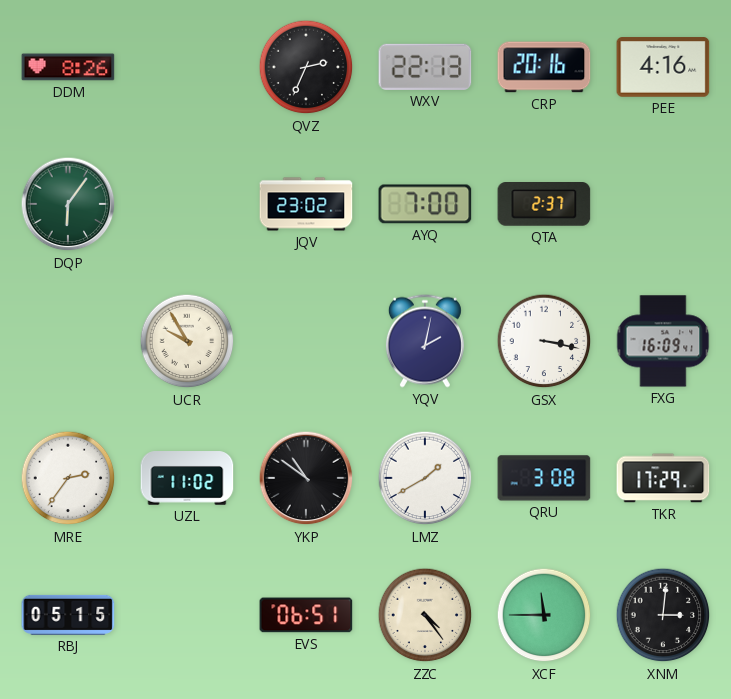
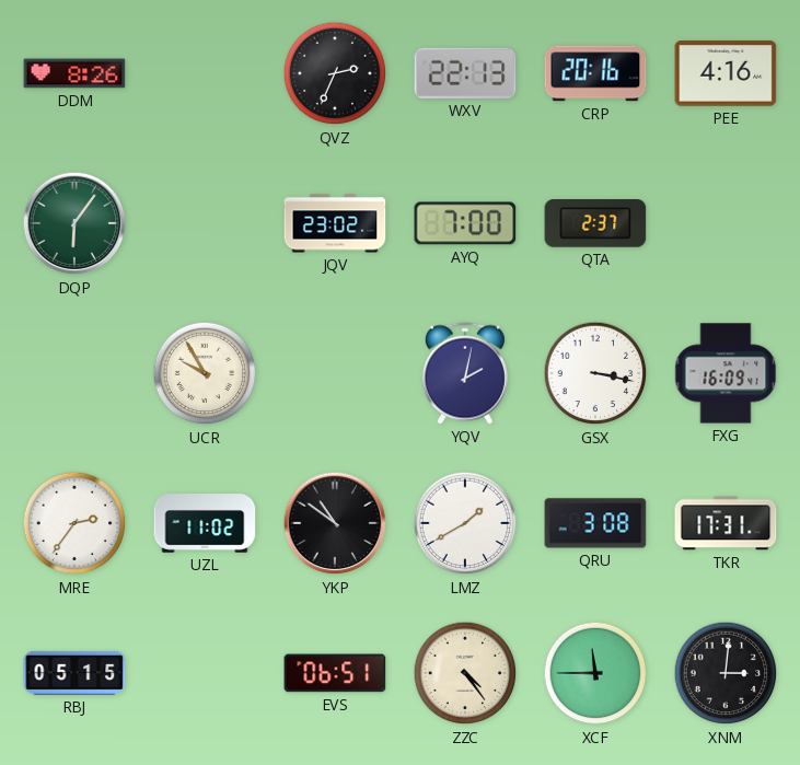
TKR: 17:29 -> 17:31 (726, 523)
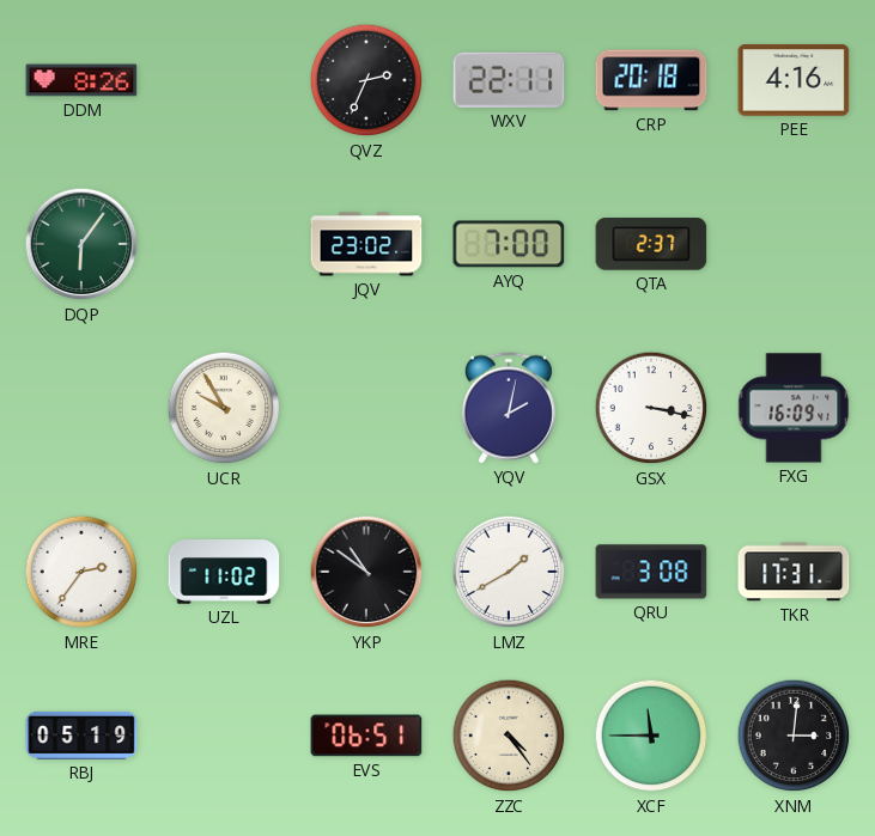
WXV: 22:13 -> 22:11 (509, 80)
CRP: 20:16 -> 20:18 (651, 80)
RBJ: 05:15 -> 05:19 (81, 736)
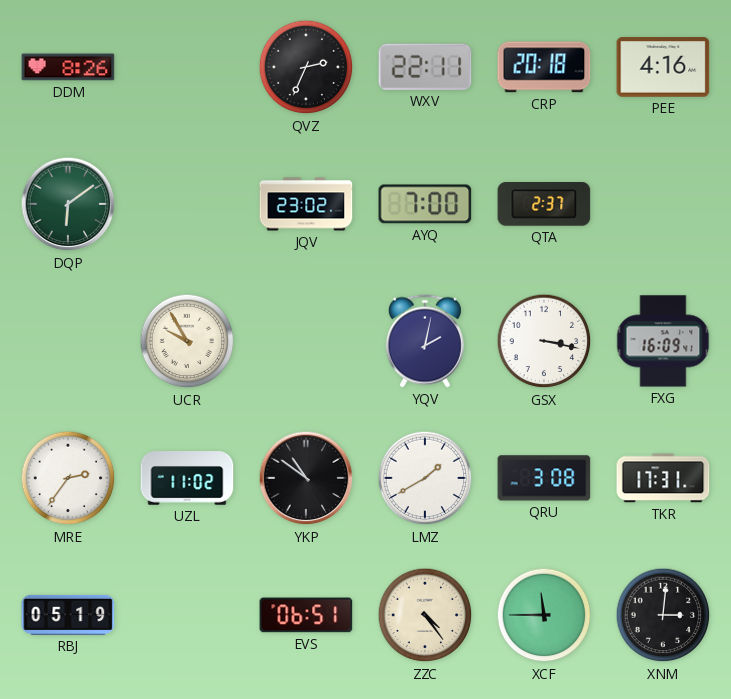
DQP: 6:06 -> 6:09 (68, 204)
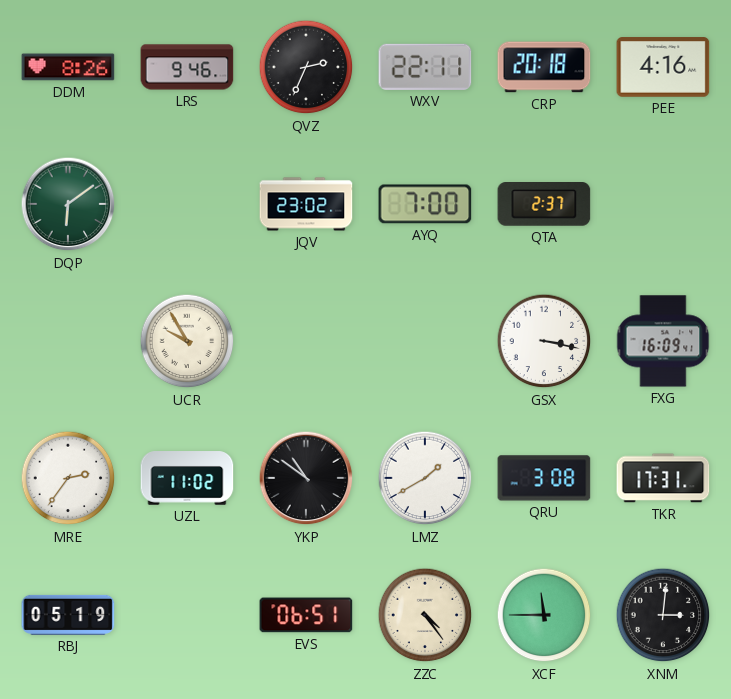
LRS: none -> 9:46 (187, 67)
YQV: 2:02 -> none (425, 341)
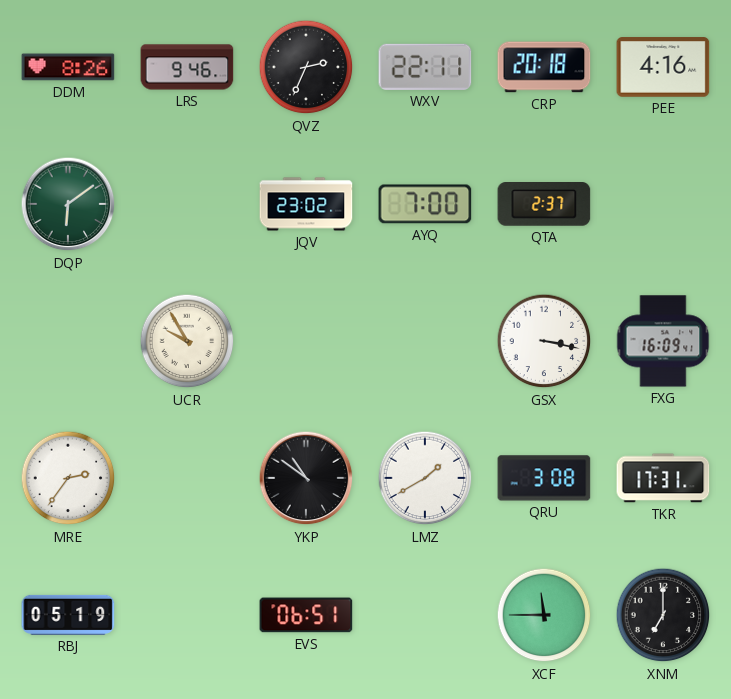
UZL: 11:02 -> none (187, 478)
ZZC: 4:24 -> none (425, 615)
XNM: 3:01 -> 7:00 (663, 615)
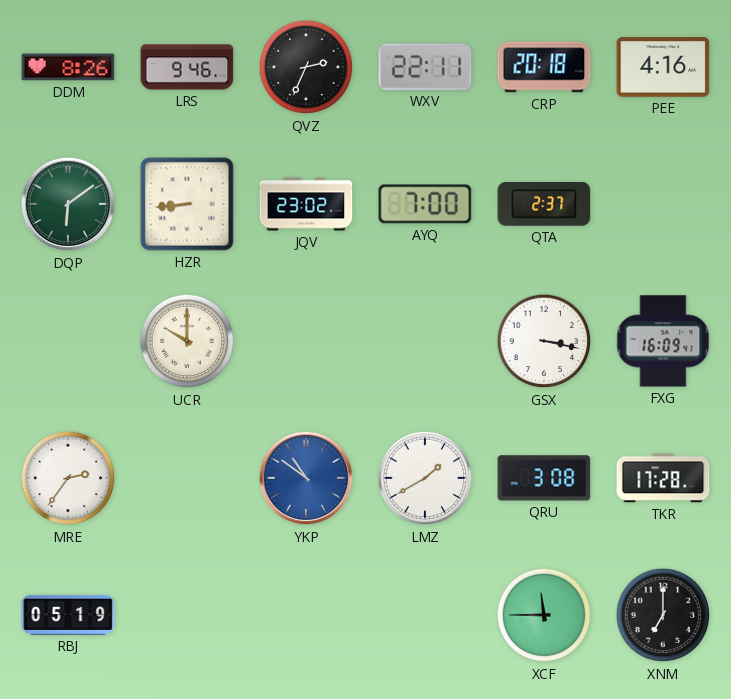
HZR: none -> 8:44 (187, 204)
UCR: 9:55 -> 10:00 (187, 341)
YKP dial: black -> blue (306, 478)
TKR: 17:31 -> 17:28 (663, 478)
EVS: 06:51 -> none (306, 615)
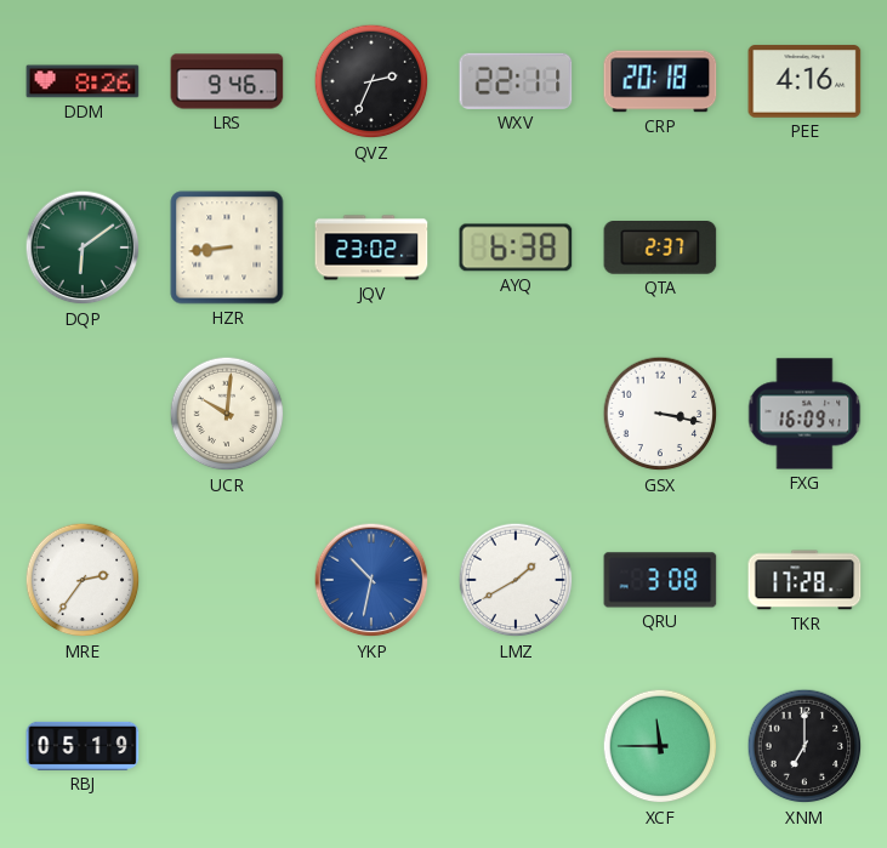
AYQ: 7:00 -> 6:38 (516, 247)
UCR: 10:00 -> 10:01 (227, 414)
YKP: 10:51 -> 10:32 (371, 580)
